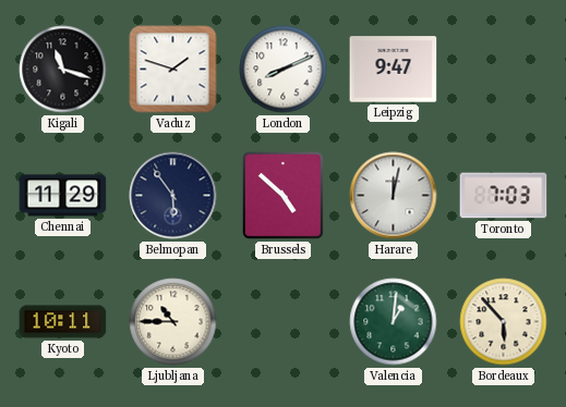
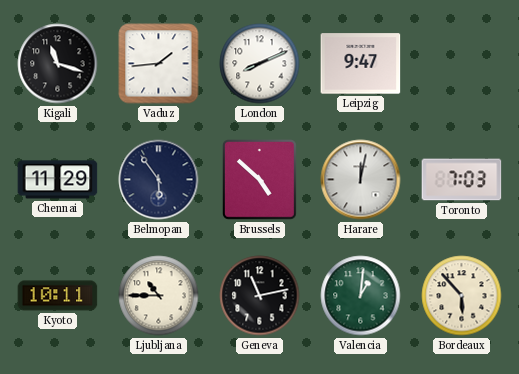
Vaduz: 1:48 -> 1:44 (159, 64)
Geneva: none -> 11:13 (260, 296)
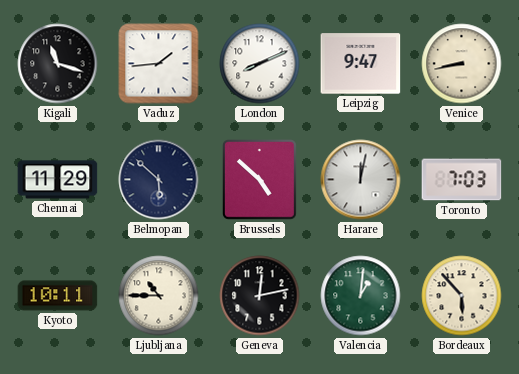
Venice: none -> 8:43 (462, 64)
Belmopan: 5:54 -> 5:52 (159, 180)
Geneva: 11:13 -> 12:13 (260, 296)
